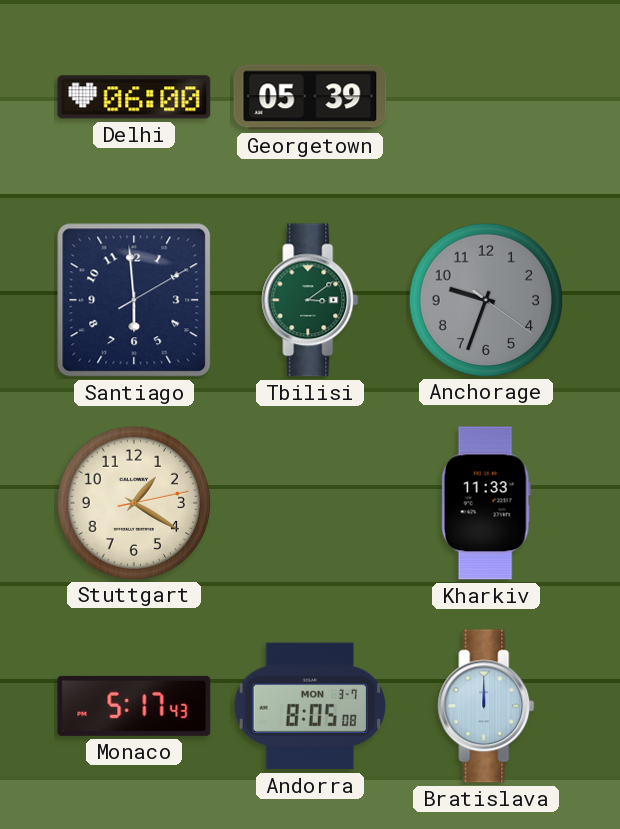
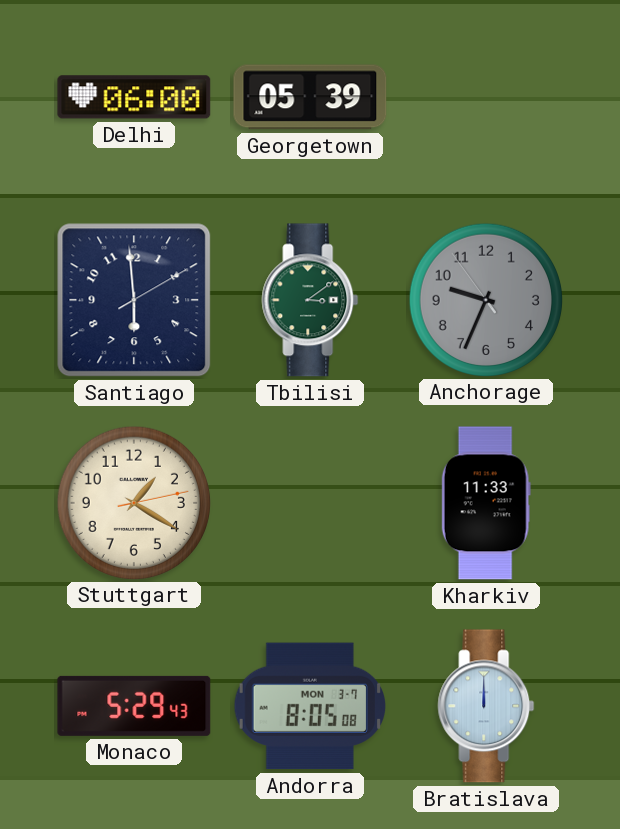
Anchorage: 9:33:21 -> 9:33:54 (485, 299)
Monaco: 5:17 -> 5:29 (134, 706)
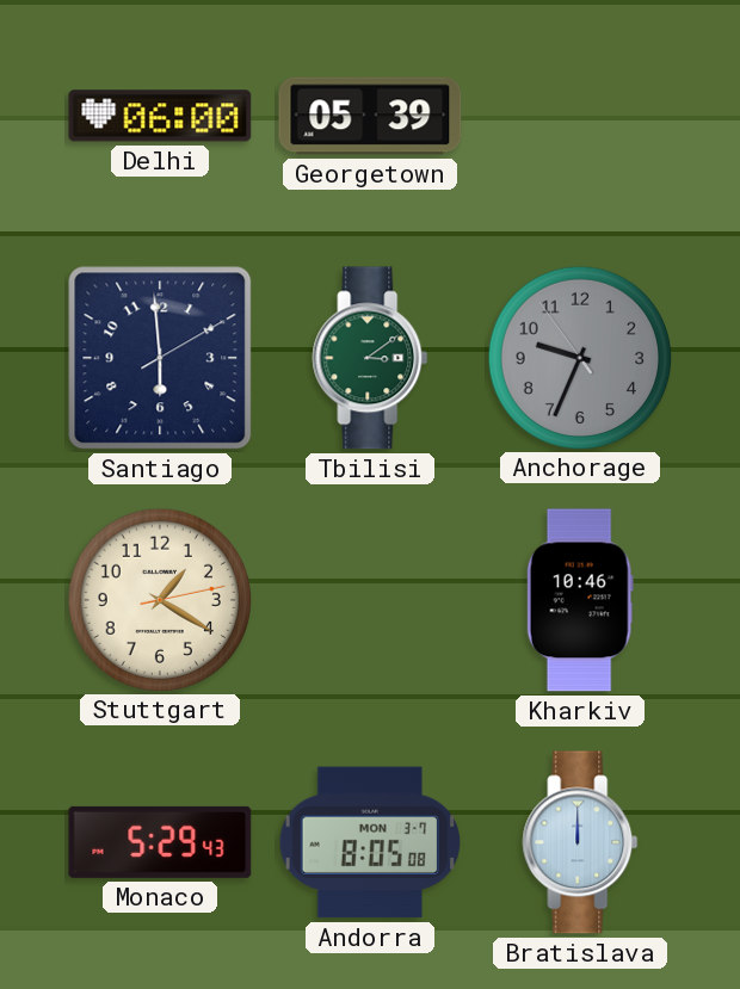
Kharkiv: 11:33 -> 10:46 (580, 600)
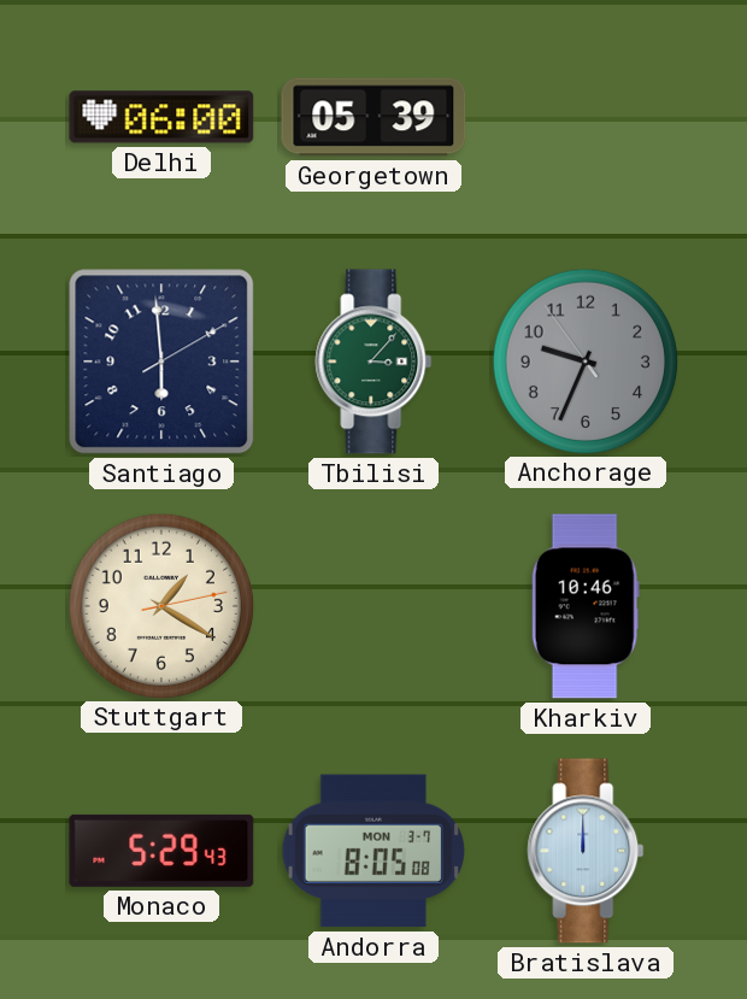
Tbilisi: 3:09 -> 3:07 (373, 362)
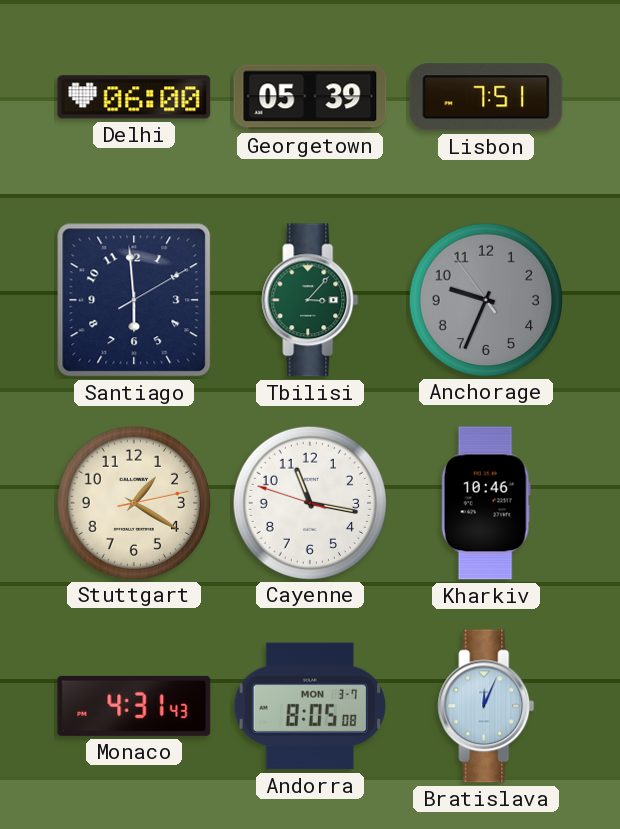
Lisbon: none -> 7:51 (486, 97)
Cayenne: none -> 11:16 (309, 502)
Monaco: 5:29 -> 4:31 (134, 706)
Bratislava: 12:00 -> 12:04 (486, 706)
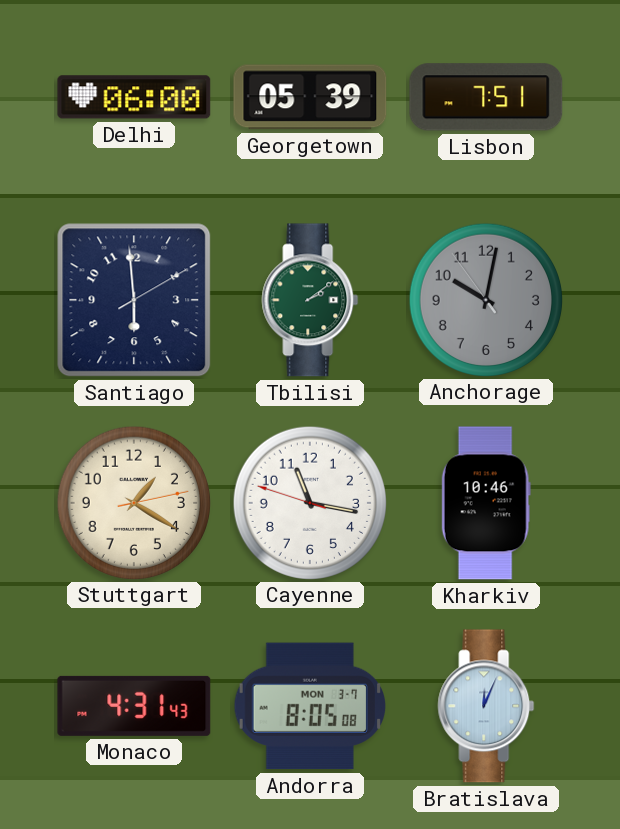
Tbilisi: 3:07 -> 2:09 (310, 300)
Anchorage: 9:33 -> 10:01 (485, 299)
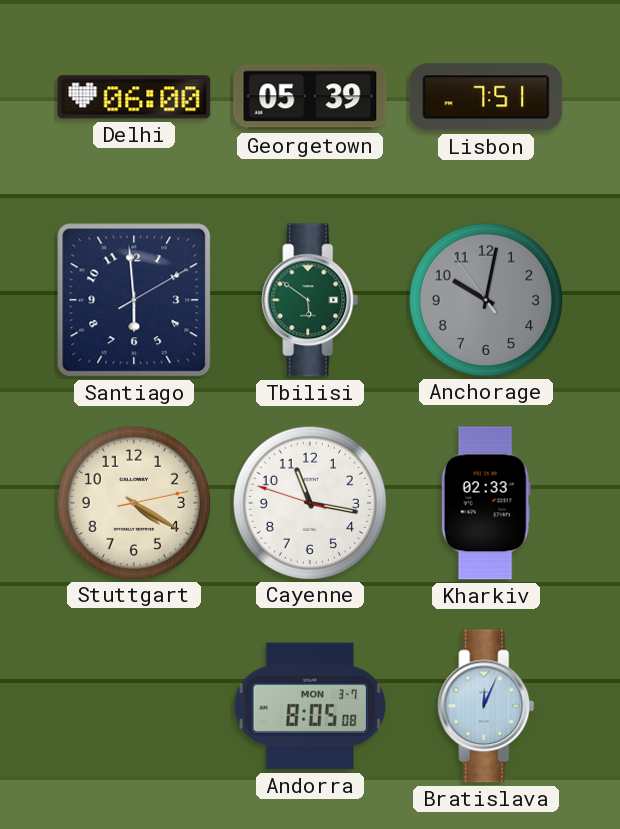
Tbilisi: 2:09 -> 5:51 (310, 300)
Stuttgart: 1:20 -> 4:20 (133, 502)
Kharkiv: 10:46 -> 02:33 (486, 503)
Monaco: 4:31 -> none (134, 706)
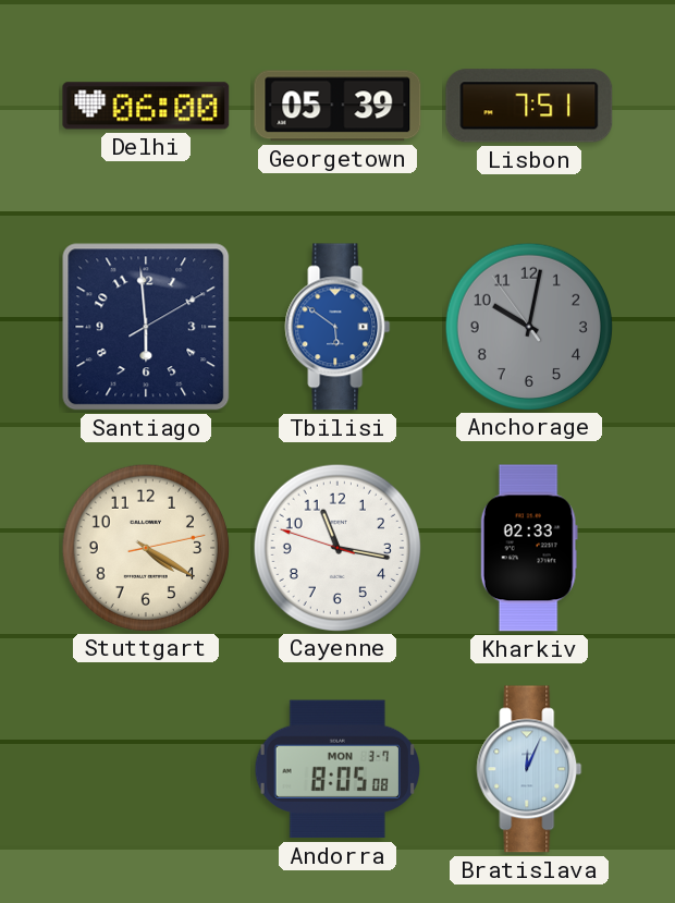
Tbilisi dial: green -> blue (337, 327)
